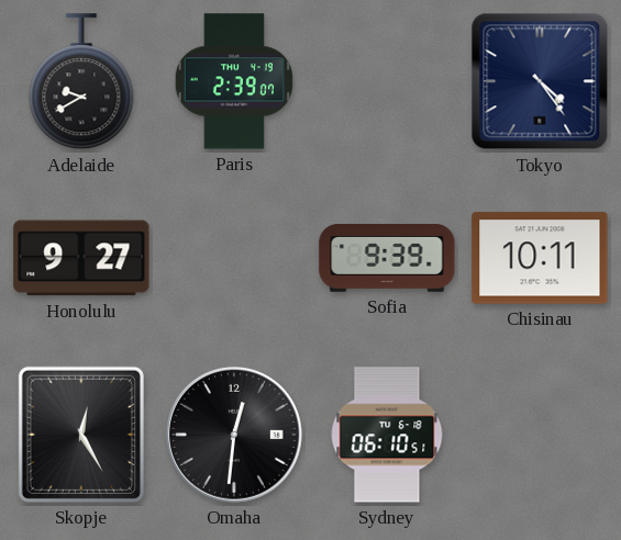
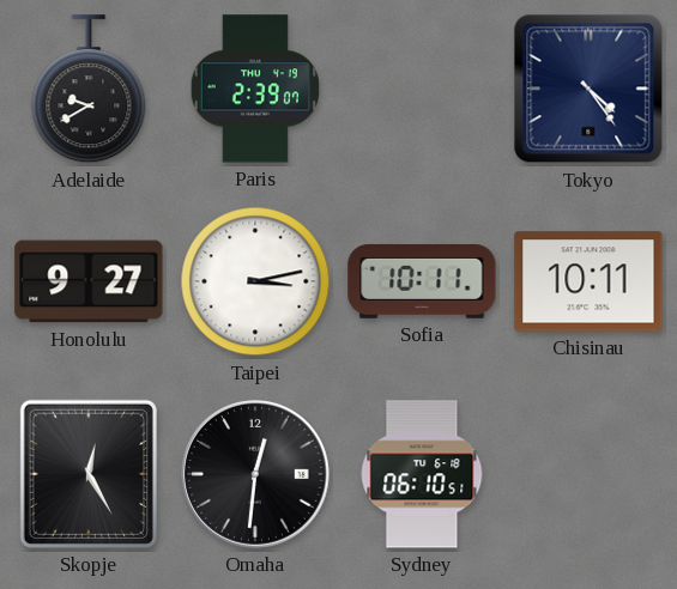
Taipei: none -> 3:13 (255, 281)
Sofia: 9:39 -> 10:11 (422, 283)
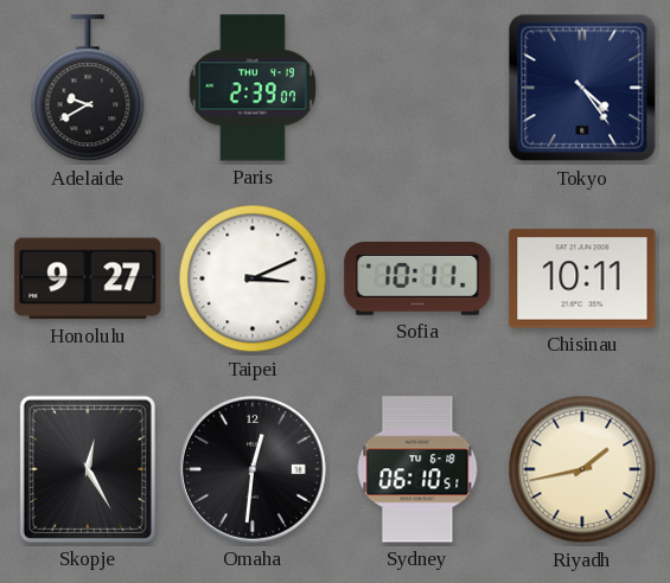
Taipei: 3:13 -> 3:11 (253, 278)
Riyadh: none -> 1:43 (582, 469)
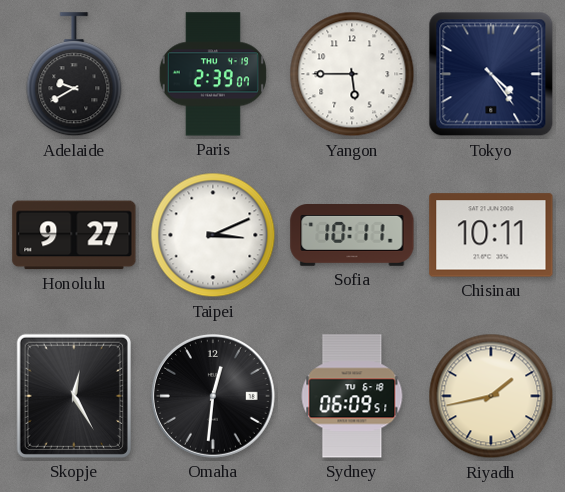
Yangon: none -> 5:45 (352, 74)
Sydney: 06:10 -> 06:09 (352, 396)
